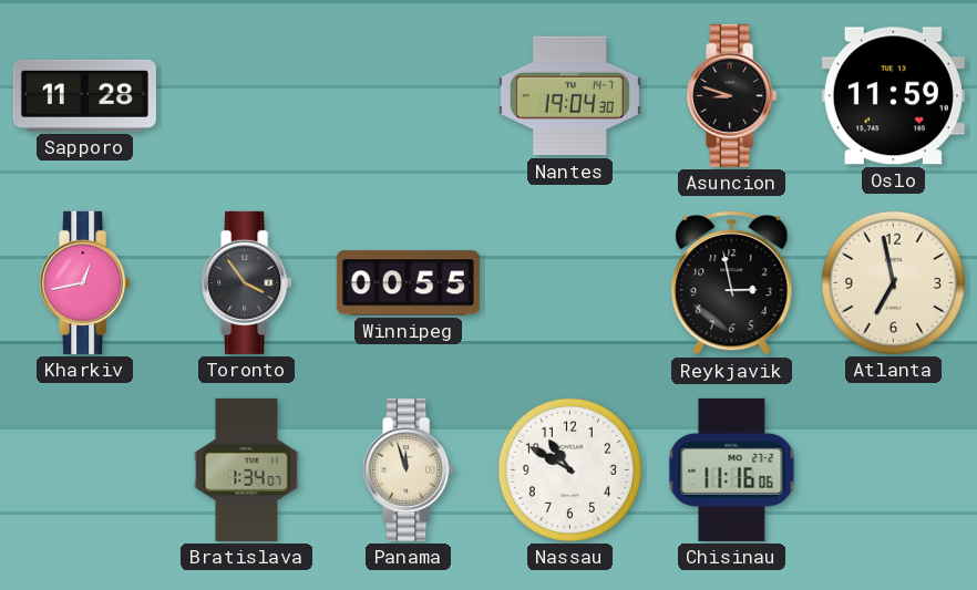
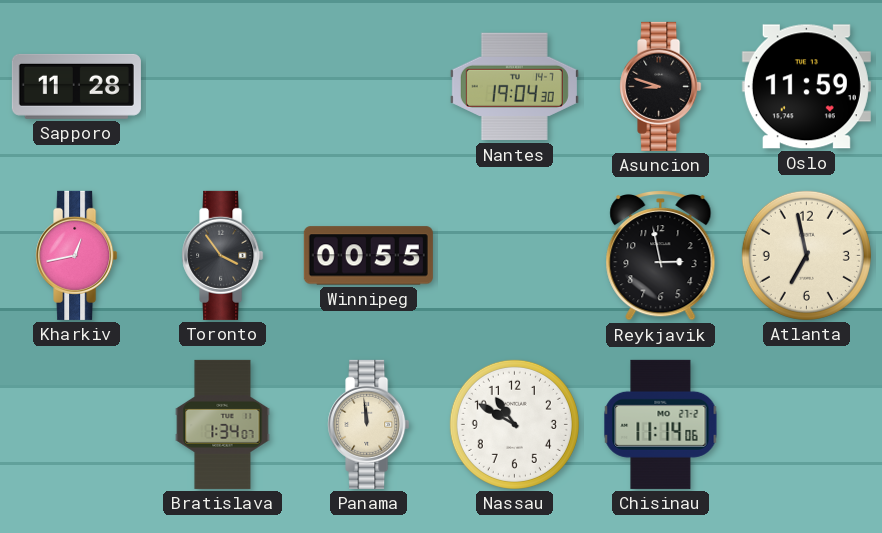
Panama: 11:57 -> 11:59 (369, 424)
Chisinau: 11:16 -> 11:14 (661, 424)
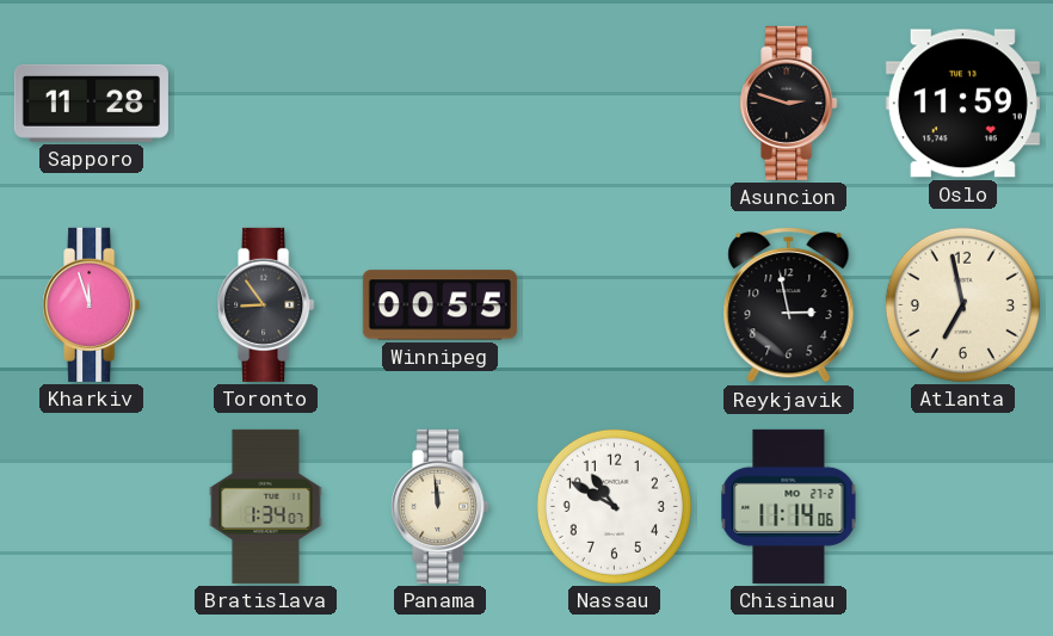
Nantes: 19:04 -> none (514, 87)
Asuncion: 8:48 -> 2:48 (789, 103)
Kharkiv: 12:43 -> 11:57 (92, 304)
Toronto: 3:54 -> 8:54 (266, 304)
